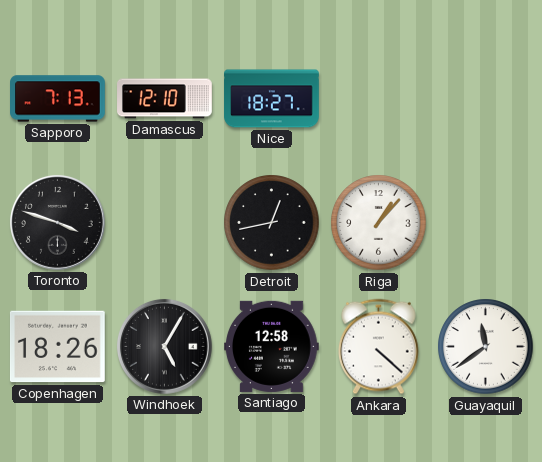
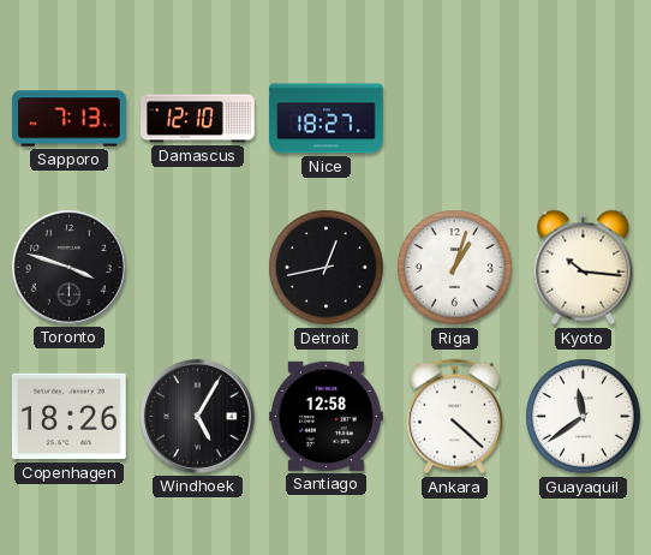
Riga: 1:07 -> 1:03 (455, 268)
Kyoto: none -> 10:16 (584, 268)
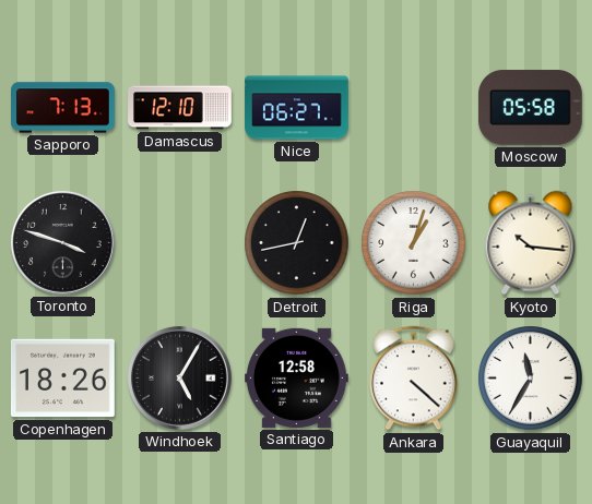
Nice: 18:27 -> 06:27 (297, 108)
Moscow: none -> 05:58 (530, 107)
Guayaquil: 11:39 -> 11:35 (531, 379)
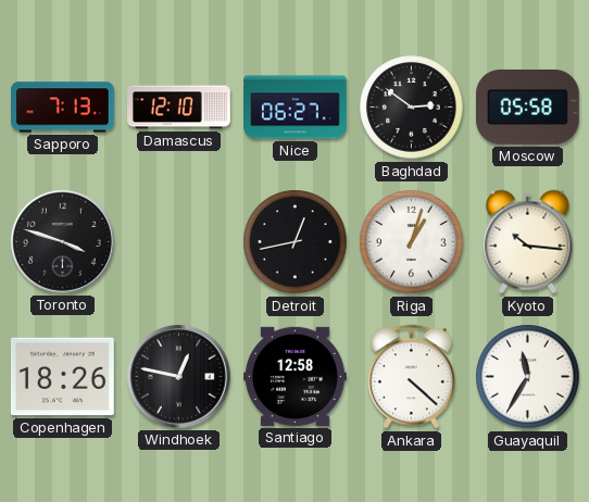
Baghdad: none -> 2:51 (412, 108)
Windhoek: 5:05 -> 12:47 (178, 376)
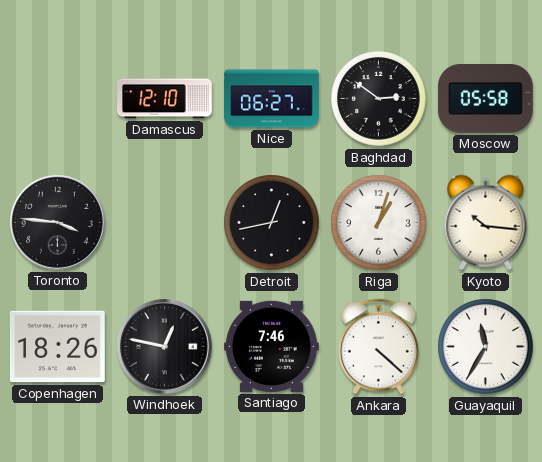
Sapporo: 7:13 -> none (63, 108)
Toronto: 3:48 -> 3:46 (57, 222)
Santiago: 12:58 -> 7:46 (272, 346)
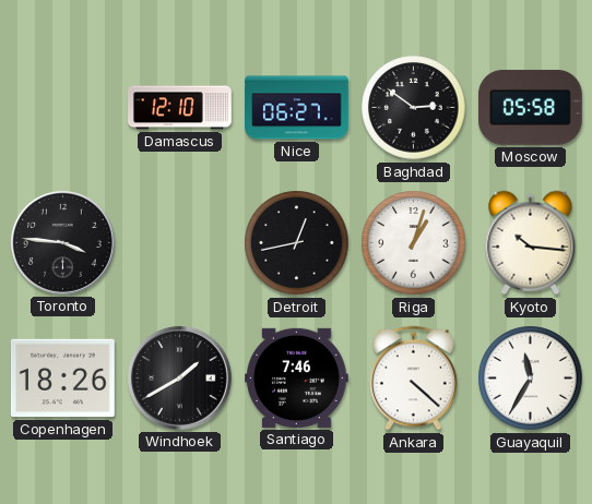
Windhoek: 12:47 -> 1:40 (179, 377)
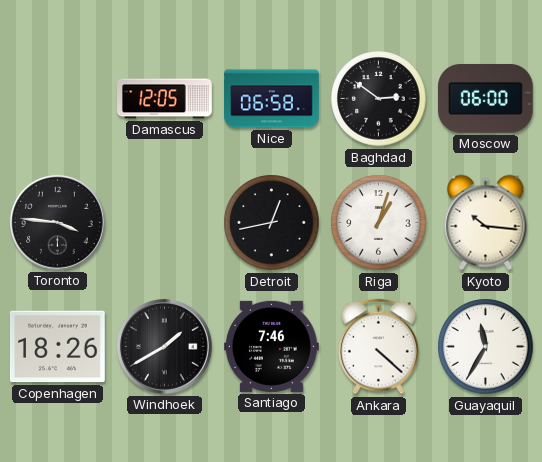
Damascus: 12:10 -> 12:05 (165, 99)
Nice: 06:27 -> 06:58 (272, 99)
Moscow: 05:58 -> 06:00 (485, 98)
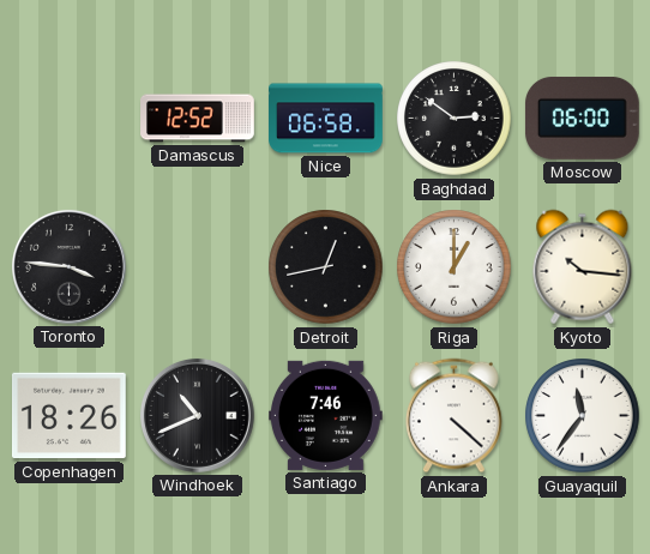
Damascus: 12:05 -> 12:52 (198, 119)
Riga: 1:03 -> 1:00 (455, 267)
Windhoek: 1:40 -> 10:41 (197, 415)
Guayaquil: 11:35 -> 11:36 (583, 416)
